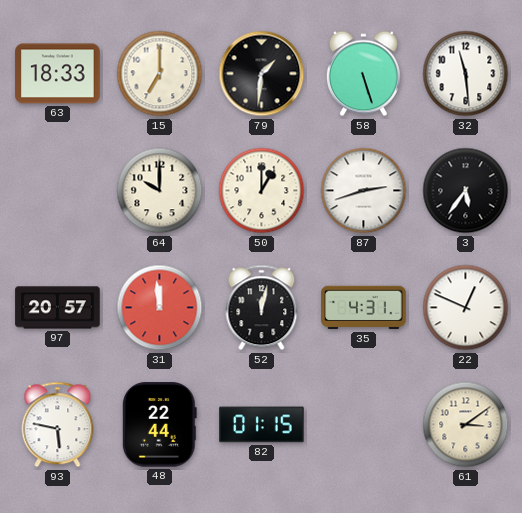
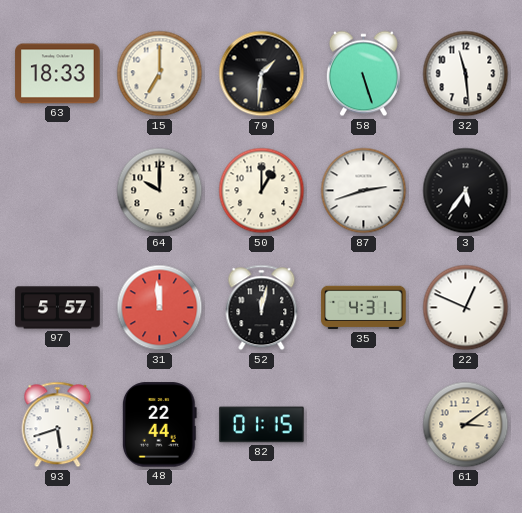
97: 20:57 -> 5:57 (58, 308)
93: 5:47 -> 5:42 (58, 425)
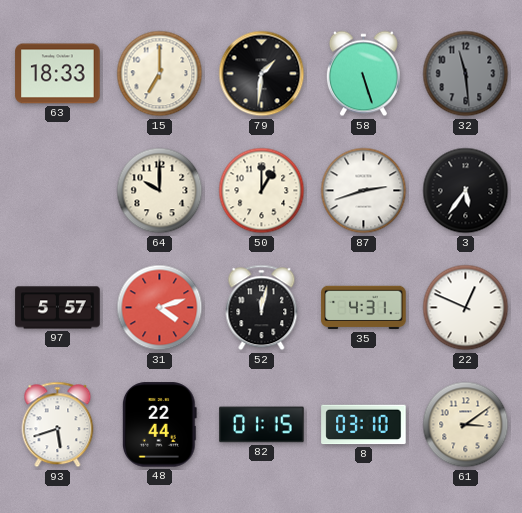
32 dial: white -> grey (466, 74)
31: 11:59 -> 4:12 (160, 308)
8: none -> 03:10 (364, 425)
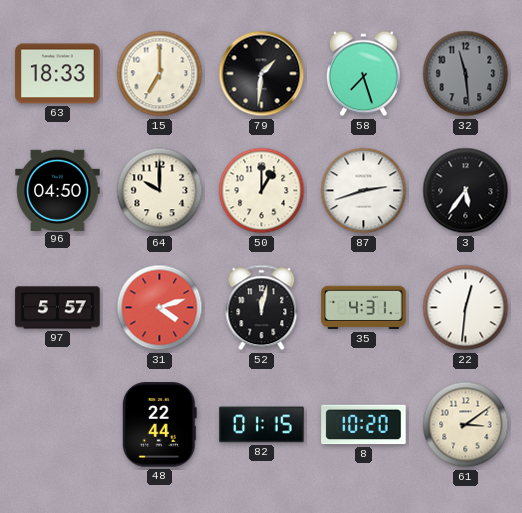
58: 5:27 -> 7:27 (363, 74)
96: none -> 04:50 (58, 190)
22: 12:49 -> 12:31 (466, 308)
93: 5:42 -> none (58, 425)
8: 03:10 -> 10:20 (364, 425)
